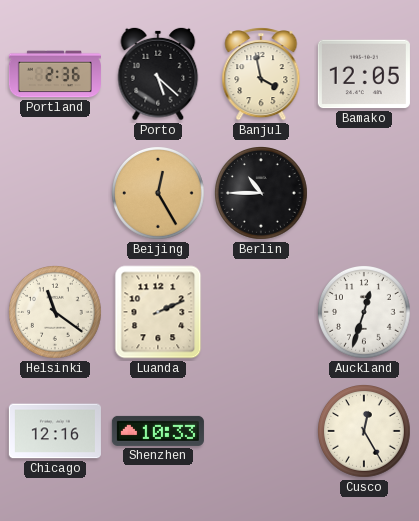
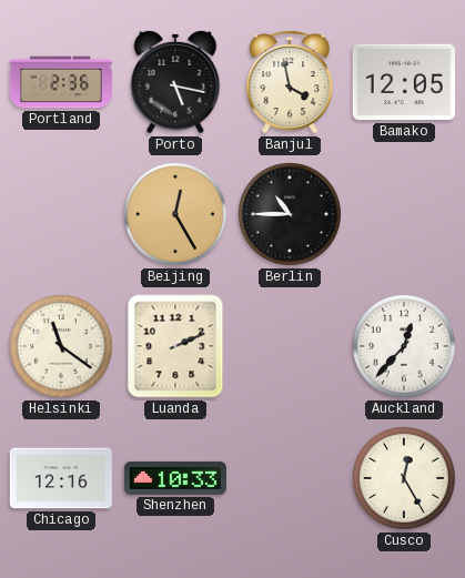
Porto: 5:22 -> 5:17 (175, 82)
Auckland: 12:33 -> 12:37 (405, 347)
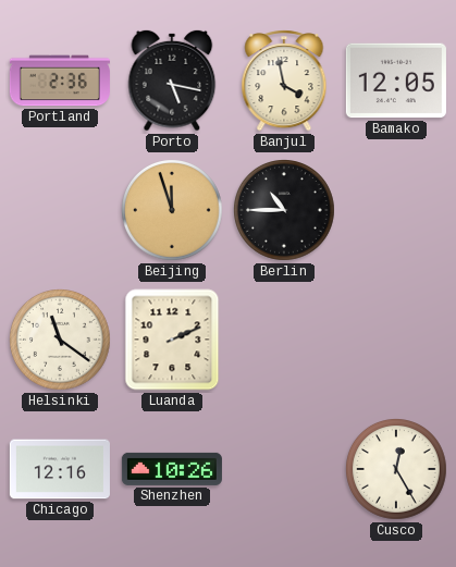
Beijing: 12:25 -> 11:57 (173, 211)
Auckland: 12:37 -> none (405, 347)
Shenzhen: 10:33 -> 10:26 (172, 469)
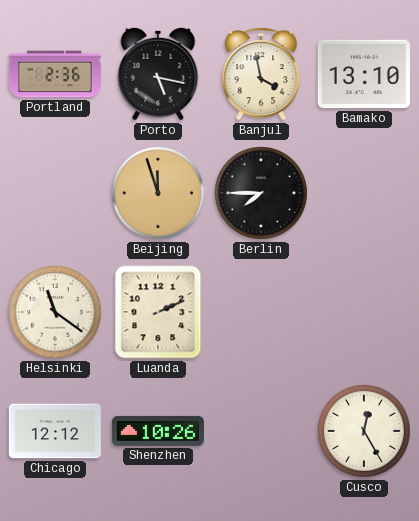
Bamako: 12:05 -> 13:10 (364, 74)
Berlin: 10:45 -> 7:45 (262, 194)
Chicago: 12:16 -> 12:12 (55, 431)
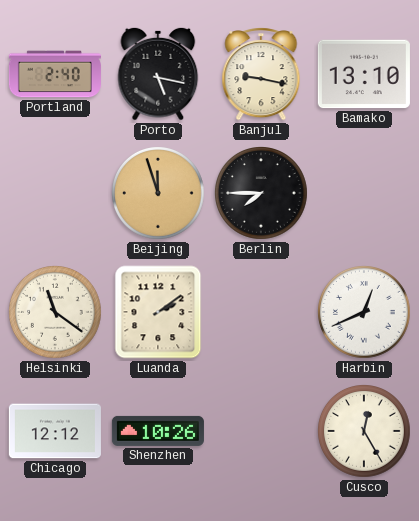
Portland: 2:36 -> 2:40 (55, 74)
Banjul: 3:58 -> 9:17 (261, 74)
Luanda: 2:11 -> 2:09 (158, 312)
Harbin: none -> 12:41 (365, 313)
